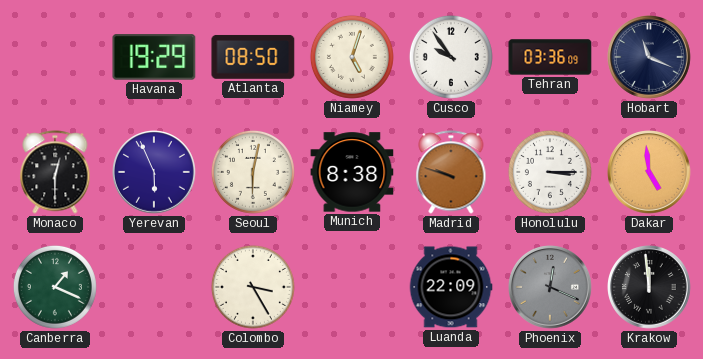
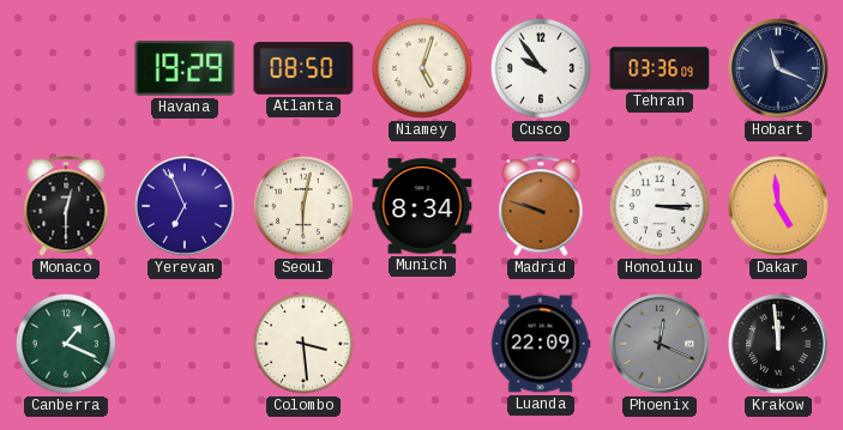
Yerevan: 5:56 -> 6:56 (186, 207)
Munich: 8:38 -> 8:34 (422, 206)
Colombo: 3:25 -> 3:29 (303, 344)
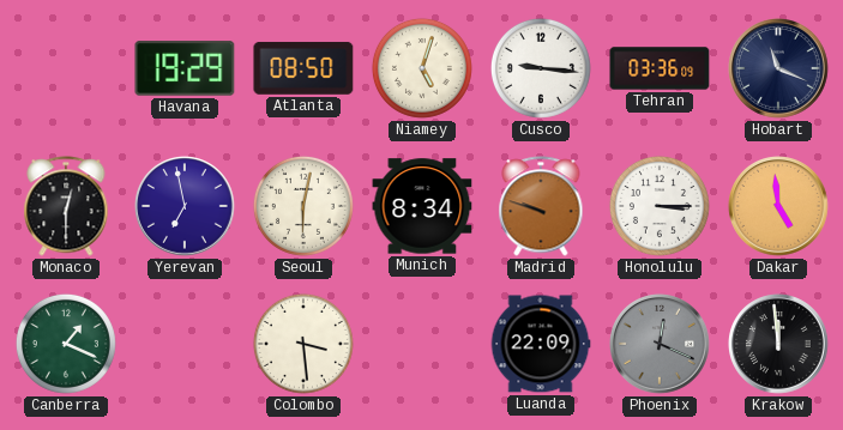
Cusco: 9:54 -> 9:16 (541, 68)
Yerevan: 6:56 -> 6:58 (186, 207)
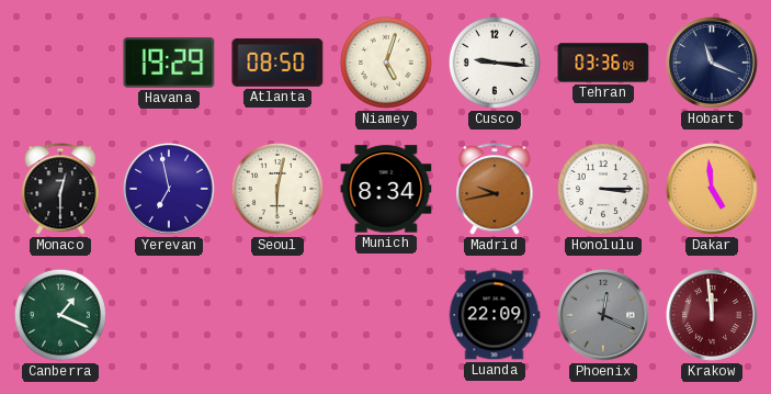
Madrid: 9:48 -> 9:43 (495, 189)
Colombo: 3:29 -> none (303, 344)
Krakow dial: black -> burgundy (713, 316)
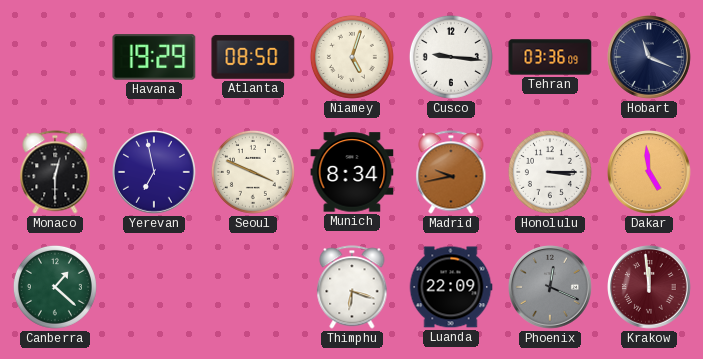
Seoul: 6:02 -> 3:49 (253, 172)
Canberra: 1:19 -> 1:22 (55, 287)
Thimphu: none -> 6:18 (352, 287)
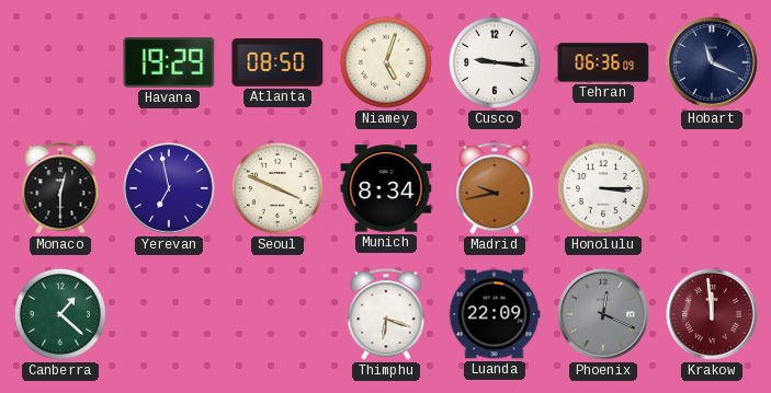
Tehran: 03:36 -> 06:36 (603, 62)
Dakar: 4:59 -> none (650, 173)
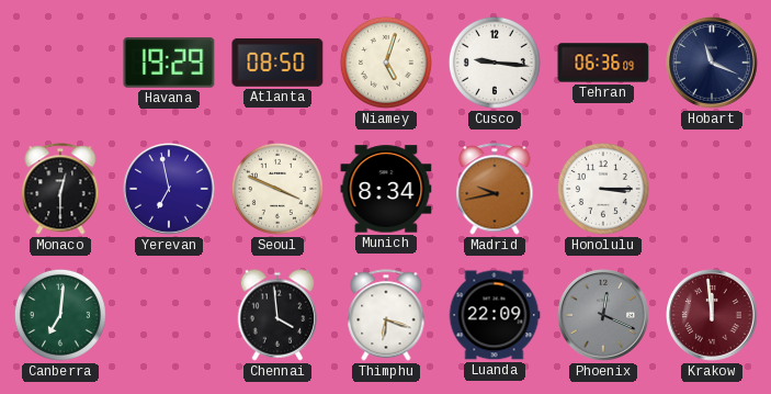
Canberra: 1:22 -> 7:01 (60, 315)
Chennai: none -> 3:59 (277, 315)
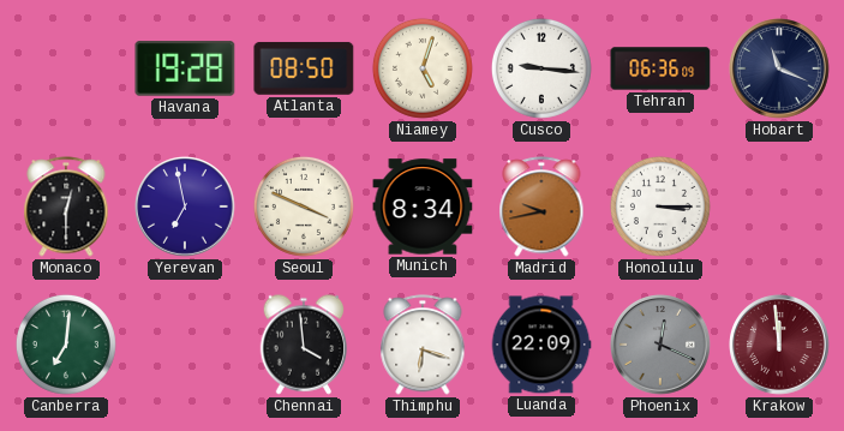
Havana: 19:29 -> 19:28 (185, 68)
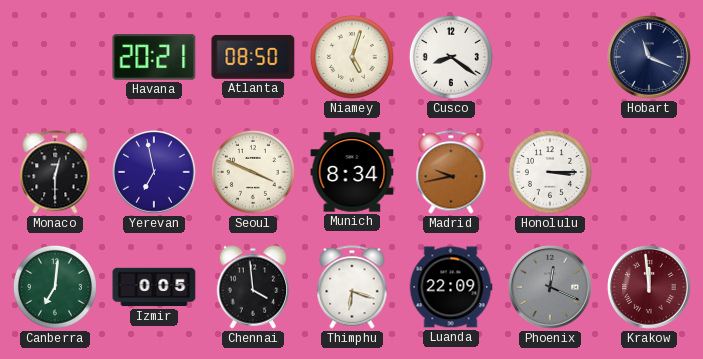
Havana: 19:28 -> 20:21 (154, 57)
Cusco: 9:16 -> 8:21 (451, 57)
Tehran: 06:36 -> none (660, 68)
Izmir: none -> 0:05 (154, 287)
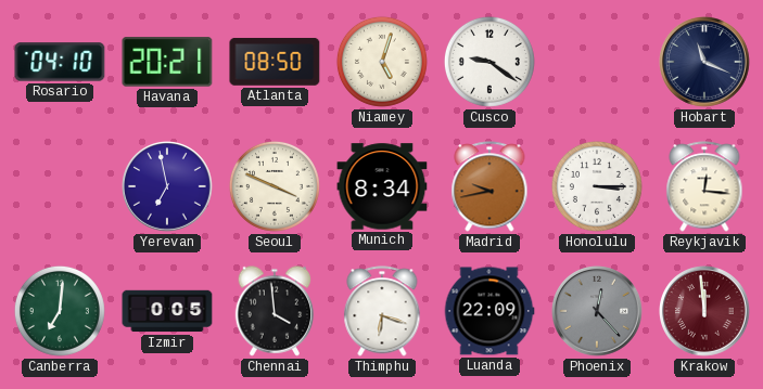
Rosario: none -> 04:10 (60, 62)
Cusco: 8:21 -> 9:21 (489, 62)
Monaco: 12:30 -> none (55, 172)
Reykjavik: none -> 12:16 (704, 186)
Phoenix: 12:19 -> 12:23 (598, 312)
